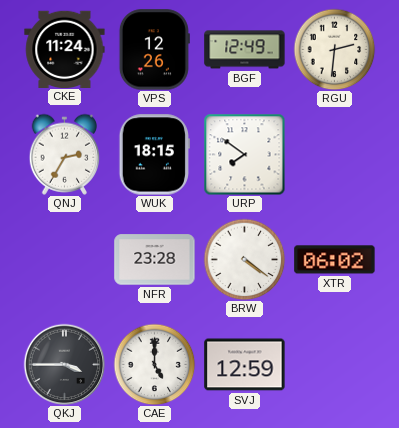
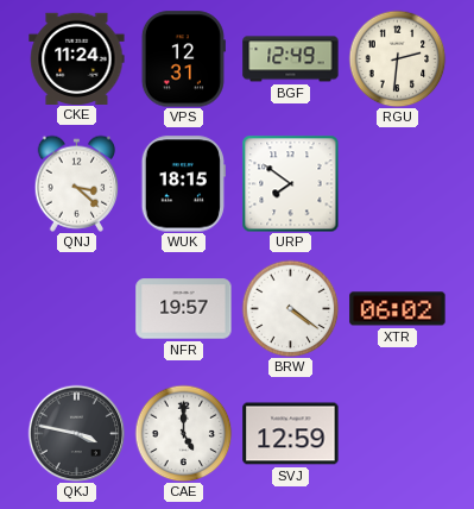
VPS: 12:26 -> 12:31 (183, 59)
QNJ: 2:35 -> 3:22 (77, 183)
NFR: 23:28 -> 19:57 (184, 309)
QKJ: 3:45 -> 3:47 (76, 433)
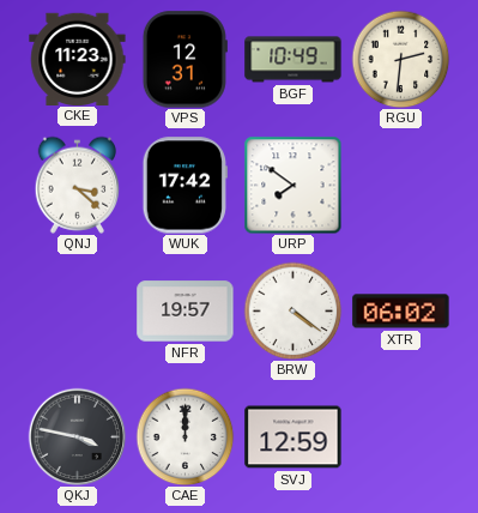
CKE: 11:24 -> 11:23 (78, 59)
BGF: 12:49 -> 10:49 (294, 60)
WUK: 18:15 -> 17:42 (184, 186)
CAE: 5:00 -> 12:00 (184, 436)
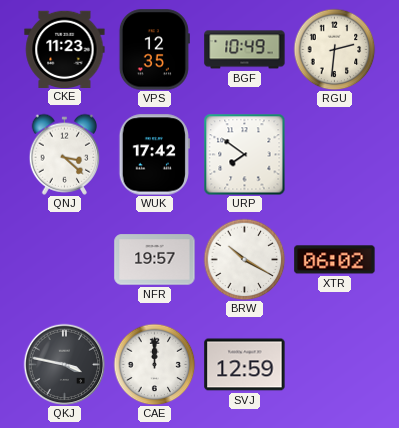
VPS: 12:31 -> 12:35 (154, 50)
BRW: 4:21 -> 10:20 (244, 259)
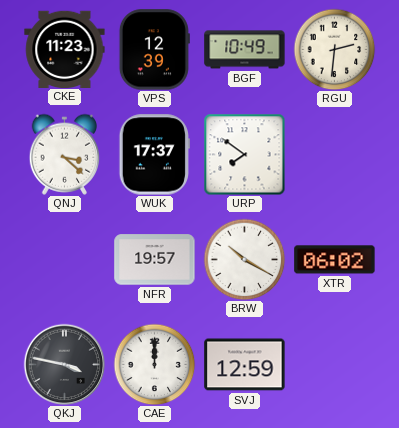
VPS: 12:35 -> 12:39 (154, 50)
WUK: 17:42 -> 17:37 (154, 155)
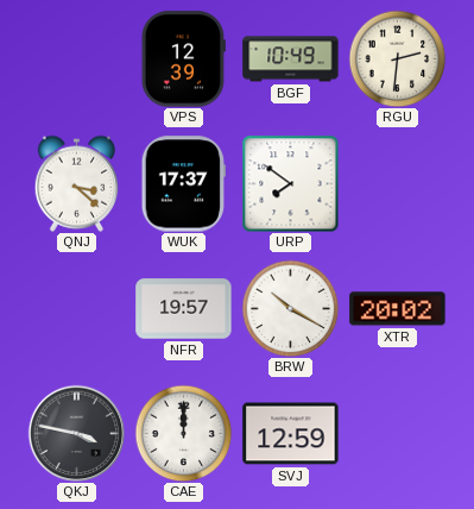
CKE: 11:23 -> none (65, 49)
XTR: 06:02 -> 20:02 (398, 309)
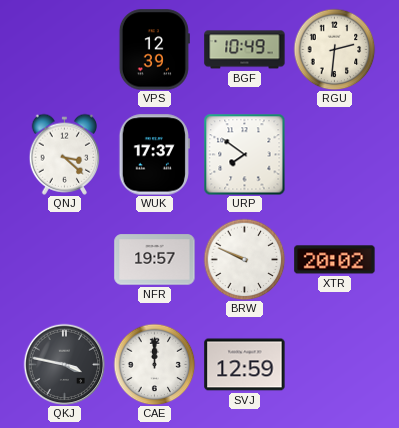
BRW: 10:20 -> 9:49 (244, 259)
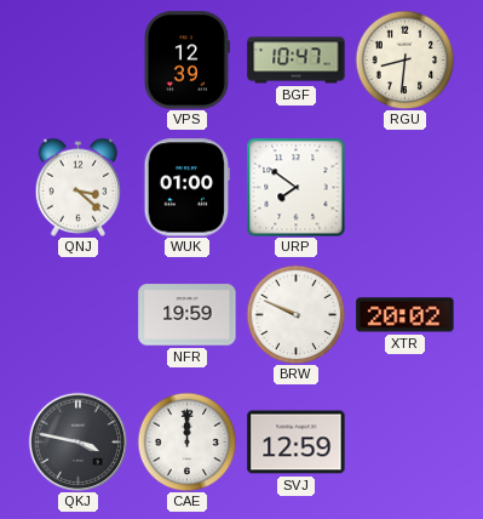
BGF: 10:49 -> 10:47 (297, 61)
RGU: 2:31 -> 8:31 (404, 59)
WUK: 17:37 -> 01:00 (186, 188)
NFR: 19:57 -> 19:59 (188, 315)
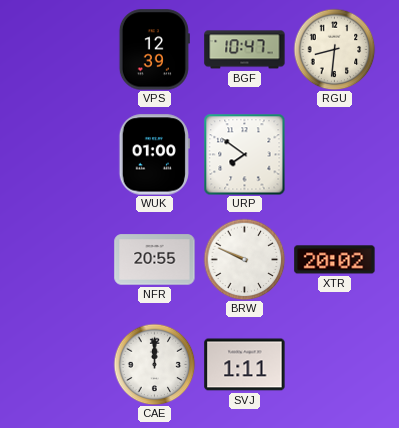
QNJ: 3:22 -> none (79, 187)
NFR: 19:59 -> 20:55 (155, 260)
QKJ: 3:47 -> none (77, 441)
SVJ: 12:59 -> 1:11 (245, 365)
